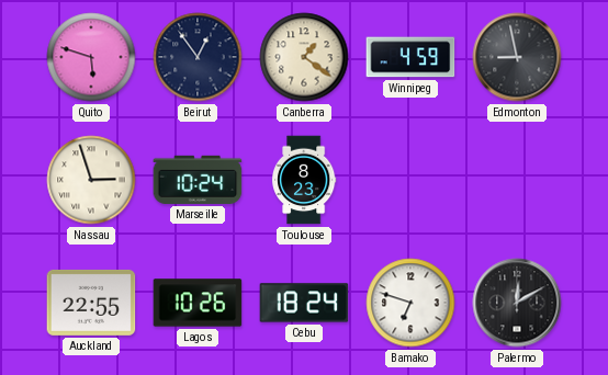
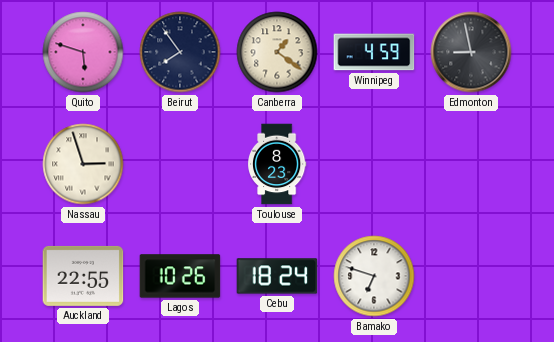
Beirut: 12:54 -> 7:54 (180, 52)
Marseille: 10:24 -> none (198, 180)
Palermo: 12:10 -> none (517, 303)
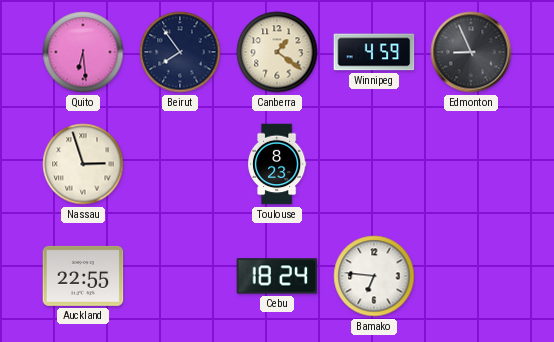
Quito: 5:48 -> 6:29 (83, 52)
Edmonton: 8:58 -> 8:56 (471, 52)
Lagos: 10:26 -> none (180, 276)
Bamako: 6:48 -> 6:46 (374, 276)
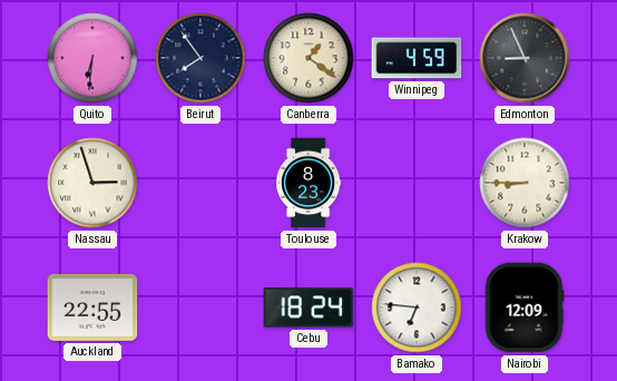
Quito: 6:29 -> 6:31 (92, 58)
Krakow: none -> 8:45 (525, 183)
Nairobi: none -> 12:09 (525, 307)
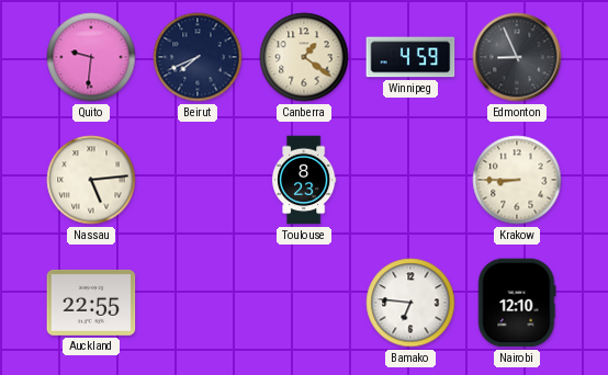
Quito: 6:31 -> 9:31 (91, 57)
Beirut: 7:54 -> 7:41 (198, 57)
Nassau: 2:57 -> 5:14 (91, 180)
Cebu: 18:24 -> none (308, 307)
Nairobi: 12:09 -> 12:10 (517, 303)
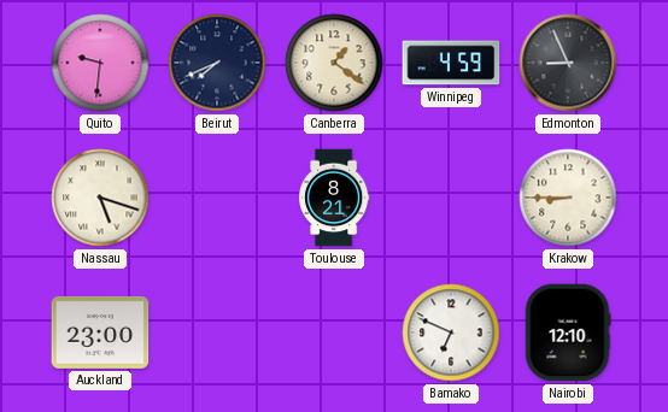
Nassau: 5:14 -> 5:18 (100, 198)
Toulouse: 8:23 -> 8:21 (334, 198)
Auckland: 22:55 -> 23:00 (100, 332)
Bamako: 6:46 -> 6:49 (451, 332)
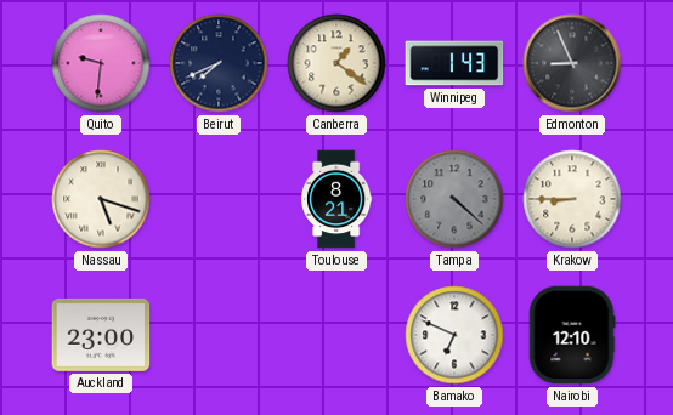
Winnipeg: 4:59 -> 1:43 (454, 63)
Tampa: none -> 4:22 (454, 199)
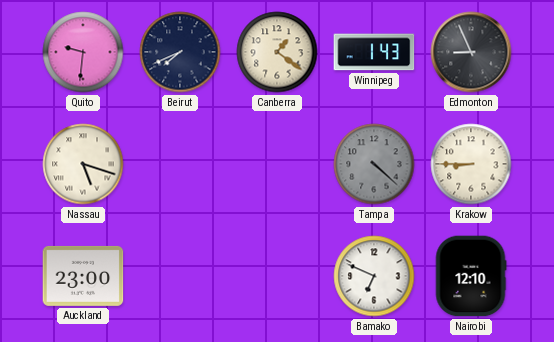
Toulouse: 8:21 -> none (336, 199)
